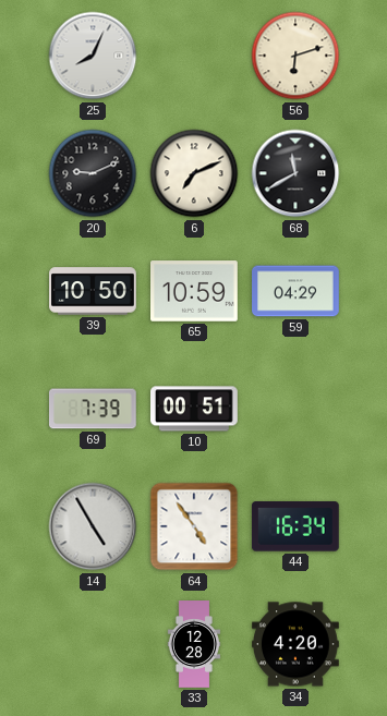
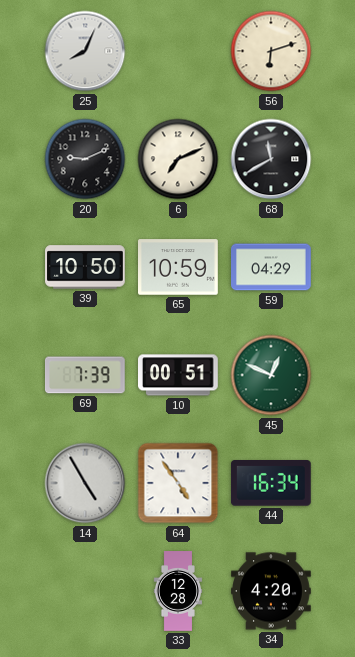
45: none -> 12:49 (271, 375)
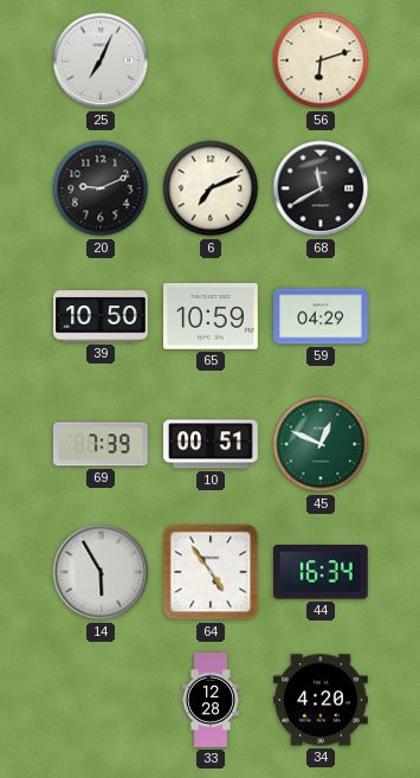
25: 8:04 -> 7:04 (101, 60)
14: 4:55 -> 5:55 (101, 572)
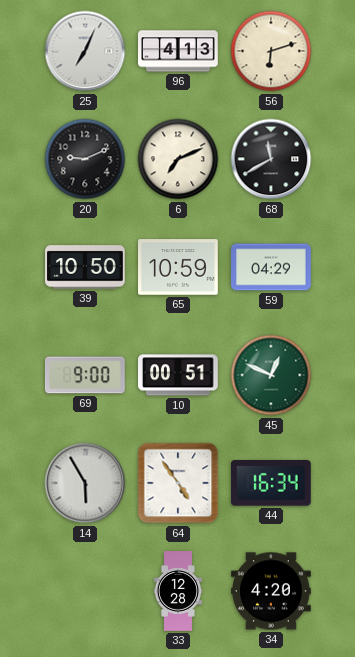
96: none -> 4:13 (179, 51)
69: 7:39 -> 9:00 (85, 375)
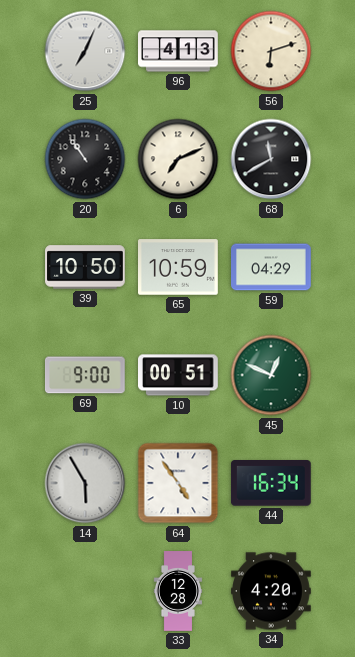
20: 9:11 -> 10:54 (85, 159)
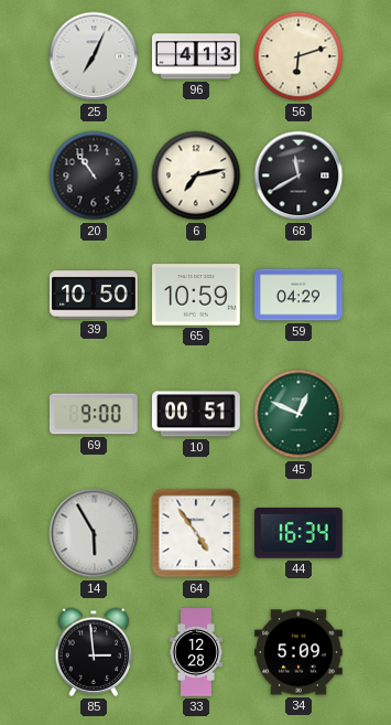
6: 7:11 -> 7:13 (196, 175)
85: none -> 2:59 (94, 652)
34: 4:20 -> 5:09 (298, 652)
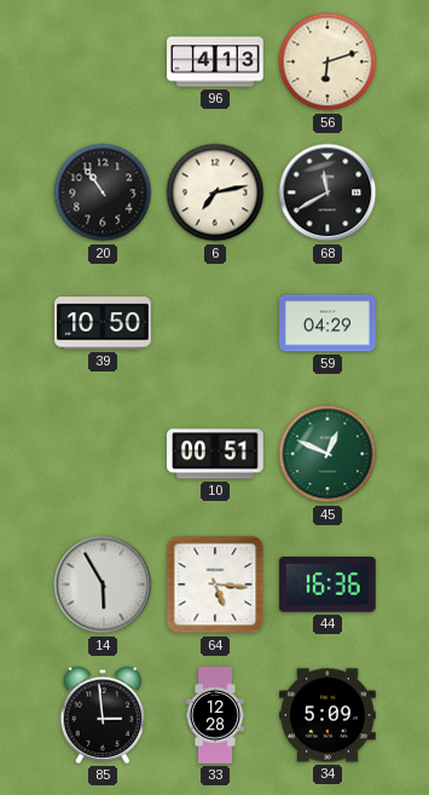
25: 7:04 -> none (94, 56)
65: 10:59 -> none (197, 295)
69: 9:00 -> none (94, 414)
64: 4:54 -> 5:16 (215, 584)
44: 16:34 -> 16:36 (327, 584)
